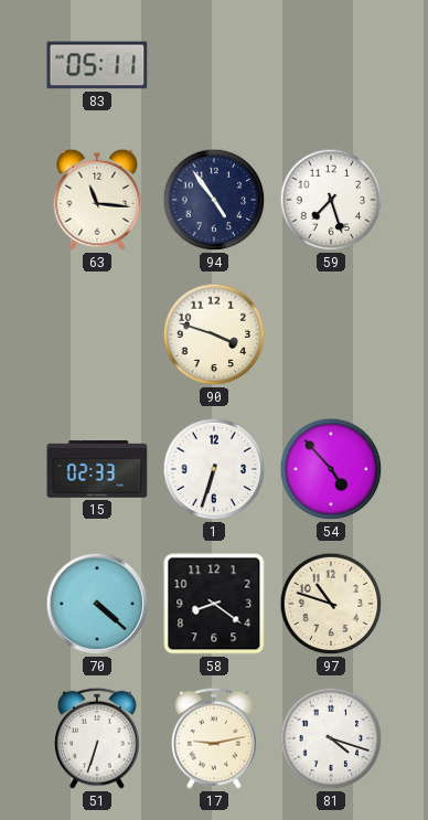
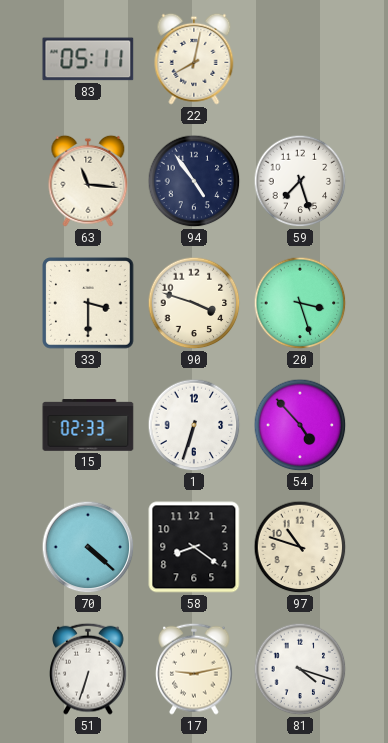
22: none -> 8:02 (194, 59)
33: none -> 3:30 (88, 303)
20: none -> 3:27 (300, 303)
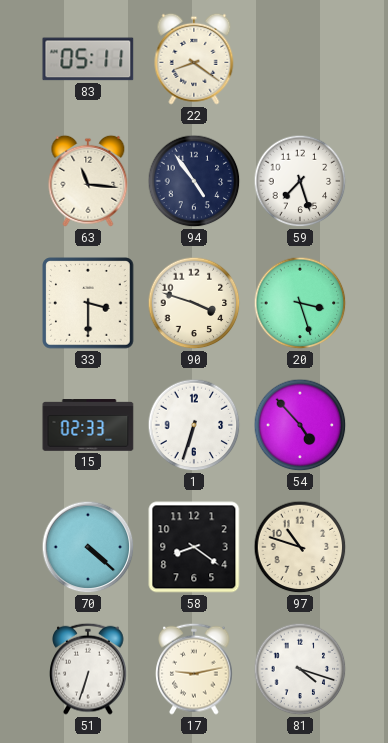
22: 8:02 -> 8:21 (194, 59)
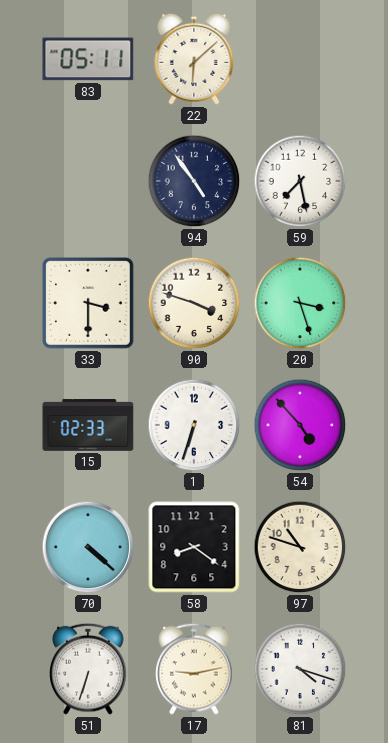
22: 8:21 -> 6:08 (194, 59)
63: 11:16 -> none (88, 181)
59: 7:27 -> 7:28 (300, 181)
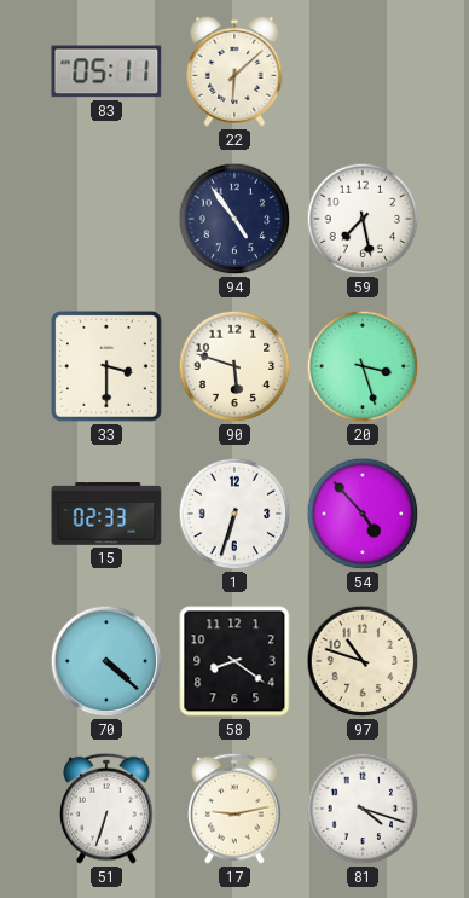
90: 3:48 -> 5:48 (234, 366)
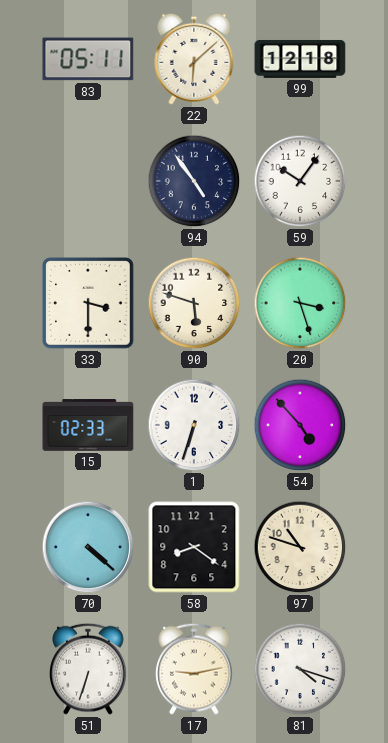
99: none -> 12:18 (300, 59)
59: 7:28 -> 10:06 (300, 181)
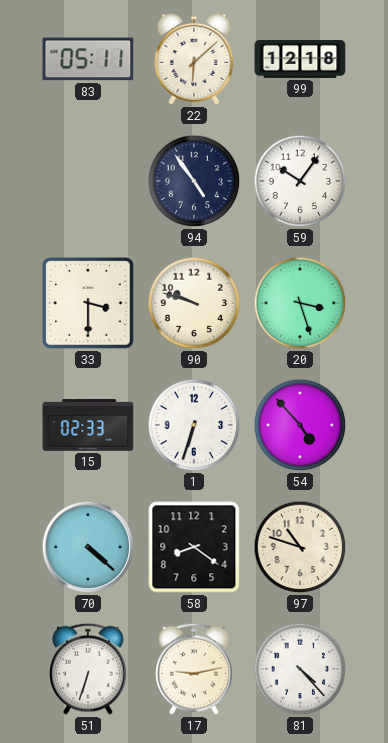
90: 5:48 -> 9:48 (194, 303)
81: 4:18 -> 4:23 (300, 669)
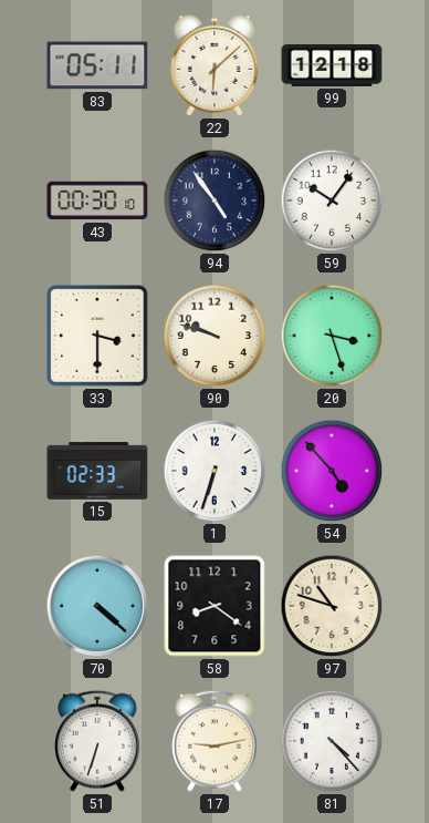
43: none -> 00:30 (97, 200)
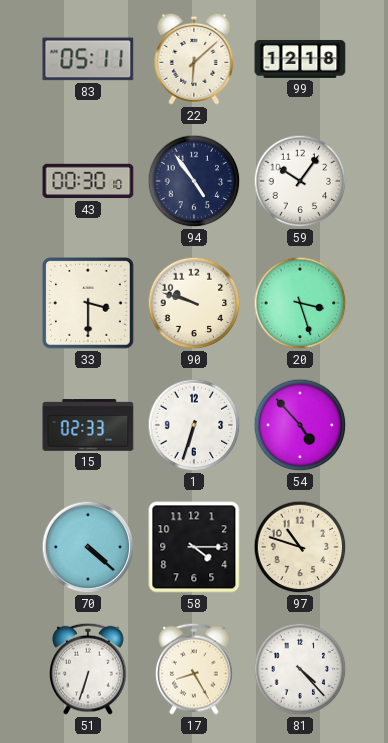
58: 8:21 -> 4:15 (194, 547)
17: 9:13 -> 8:25 (194, 669)
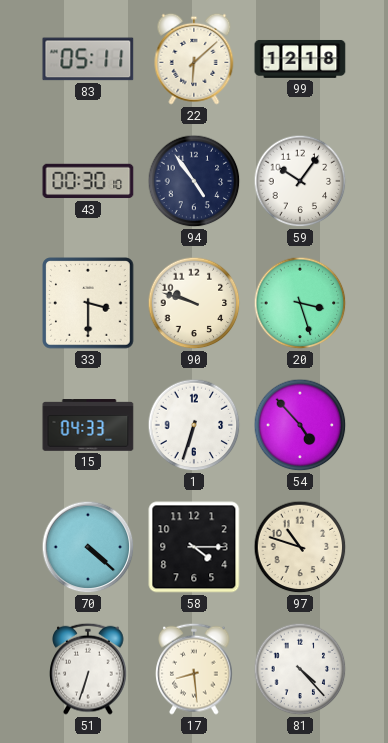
15: 02:33 -> 04:33 (88, 425)
17: 8:25 -> 8:29 (194, 669)
